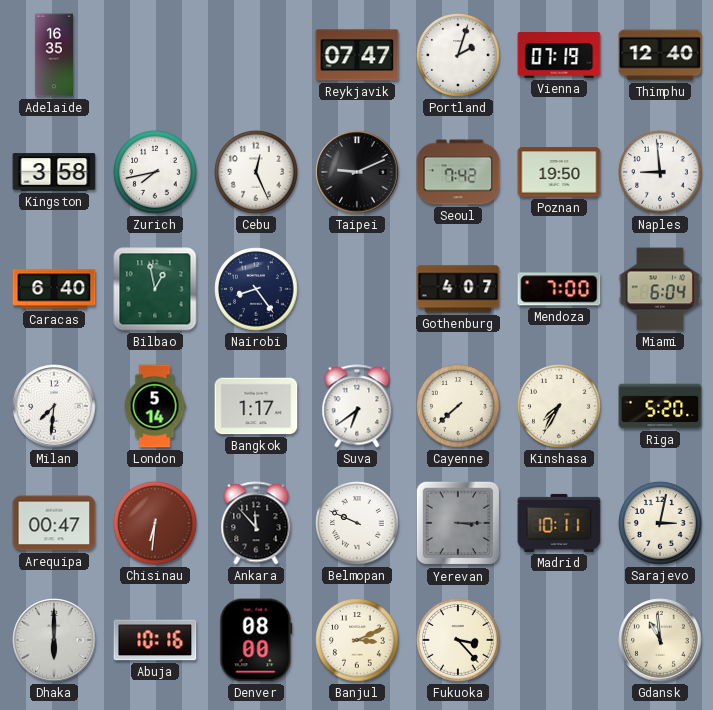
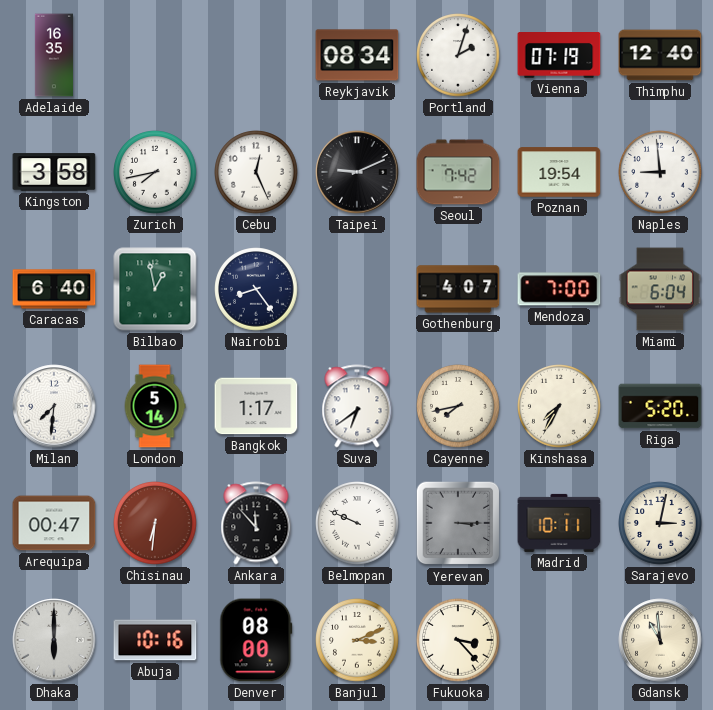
Reykjavik: 07:47 -> 08:34 (357, 55)
Poznan: 19:50 -> 19:54 (559, 172)
Cayenne: 7:38 -> 7:43 (458, 406)
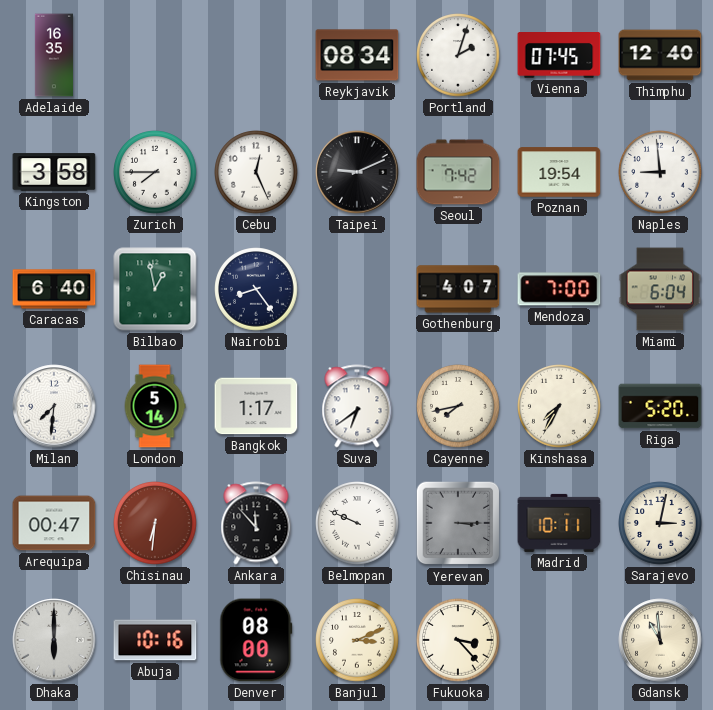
Vienna: 07:19 -> 07:45 (559, 56)
Zurich: 7:43 -> 7:45 (155, 172)
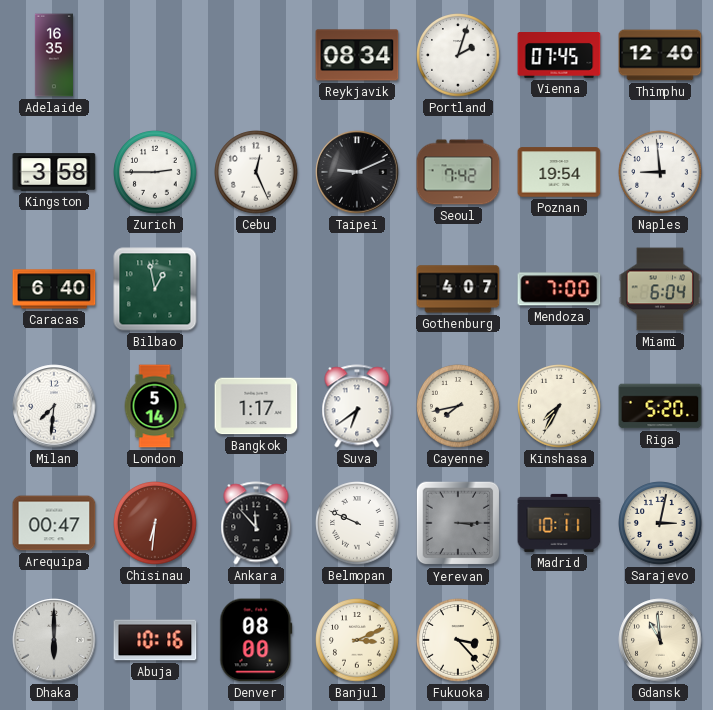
Zurich: 7:45 -> 2:45 (155, 172)
Nairobi: 8:24 -> none (256, 289)
